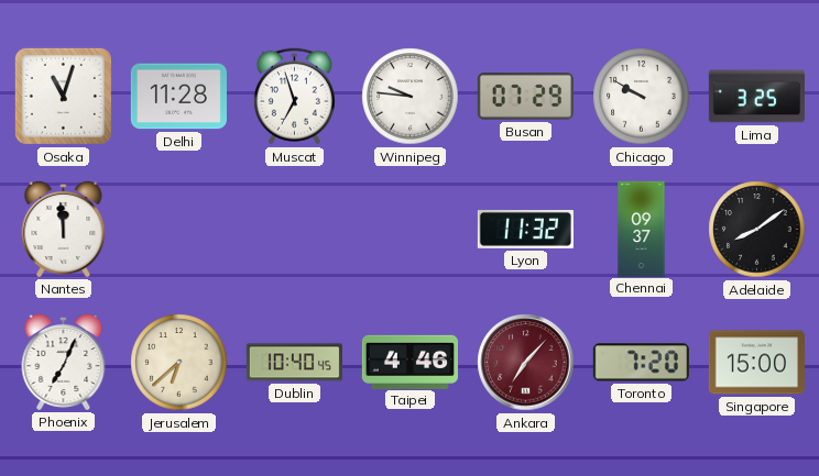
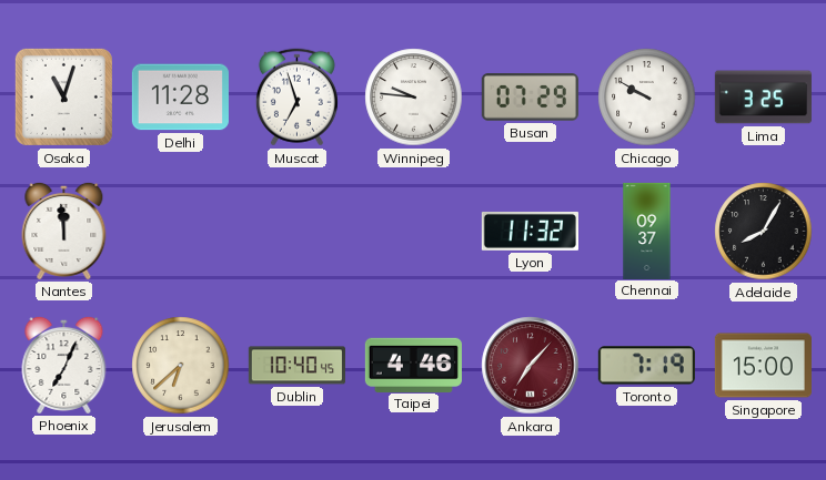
Adelaide: 8:09 -> 8:05 (764, 232)
Toronto: 7:20 -> 7:19 (646, 366)
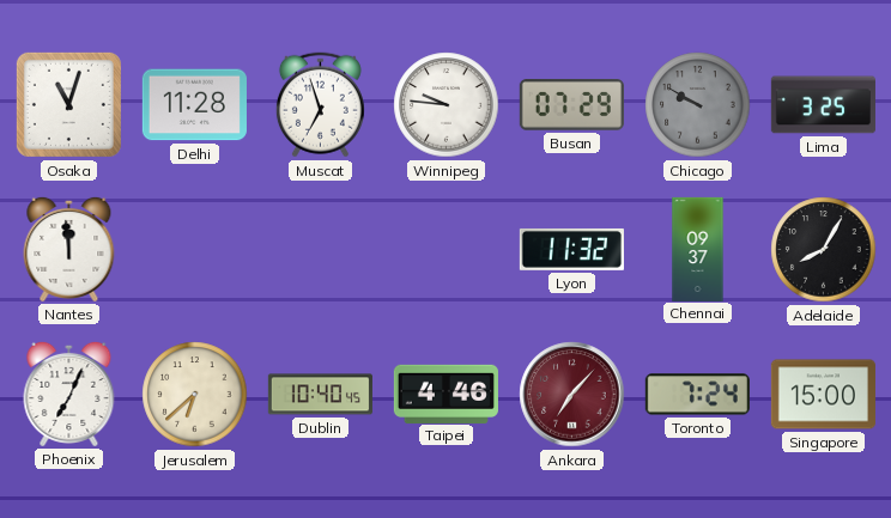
Chicago dial: white -> grey (698, 105)
Toronto: 7:19 -> 7:24 (697, 395)
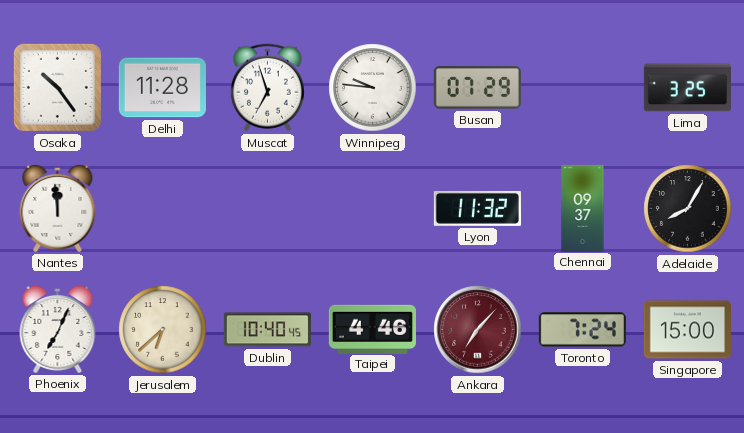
Osaka: 11:03 -> 10:24 (57, 87)
Chicago: 9:50 -> none (698, 105)
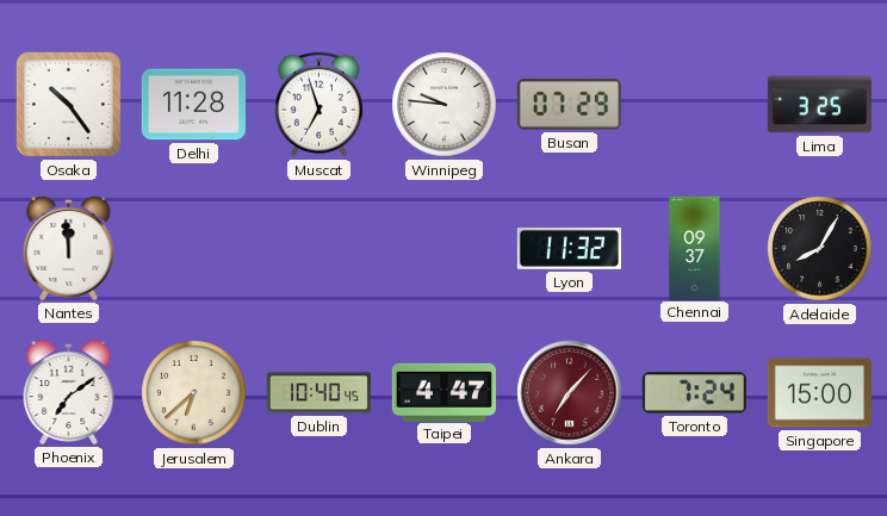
Phoenix: 7:04 -> 7:09 (69, 392)
Taipei: 4:46 -> 4:47 (443, 392)
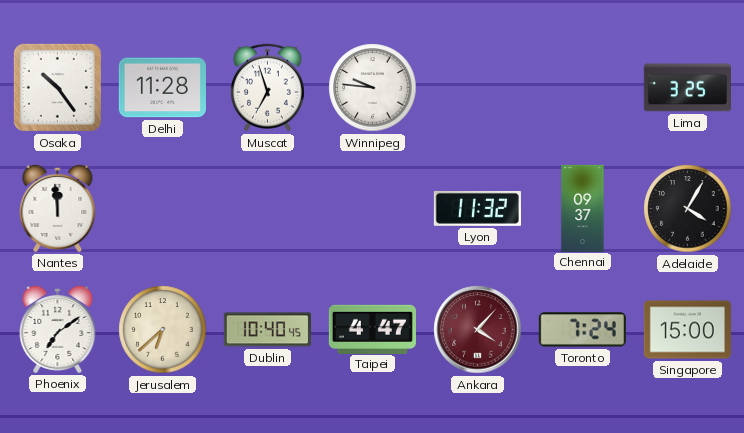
Busan: 07:29 -> none (569, 105)
Adelaide: 8:05 -> 4:05 (688, 209)
Ankara: 7:07 -> 4:07 (478, 330)
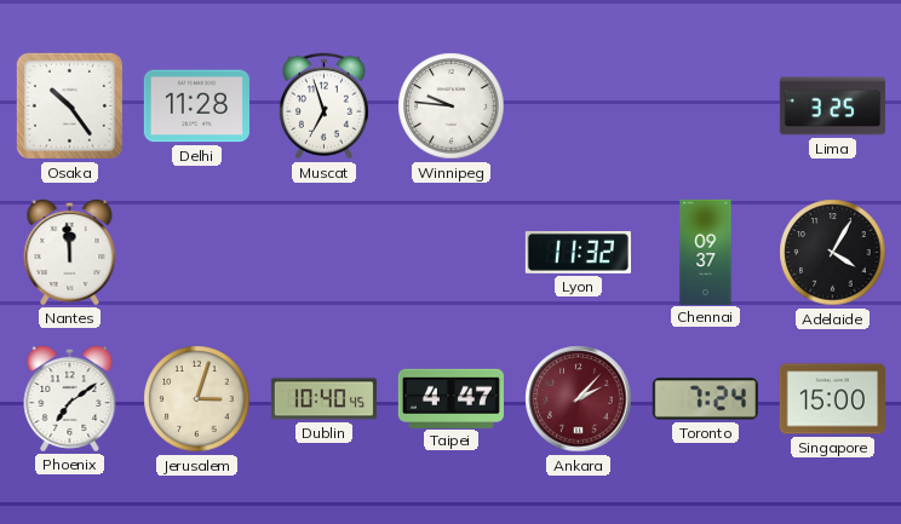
Jerusalem: 6:38 -> 3:03 (197, 399)
Ankara: 4:07 -> 2:07 (579, 399)
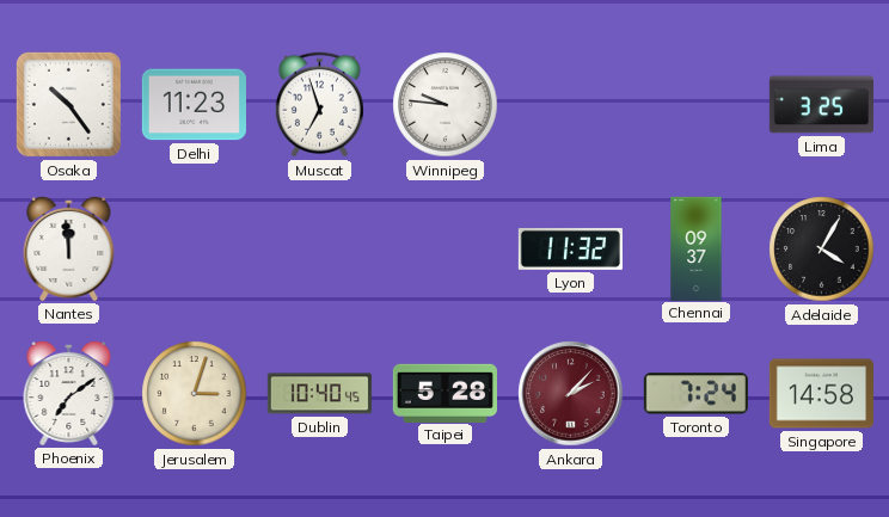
Delhi: 11:28 -> 11:23 (194, 105)
Taipei: 4:47 -> 5:28 (444, 393)
Singapore: 15:00 -> 14:58 (821, 394)
